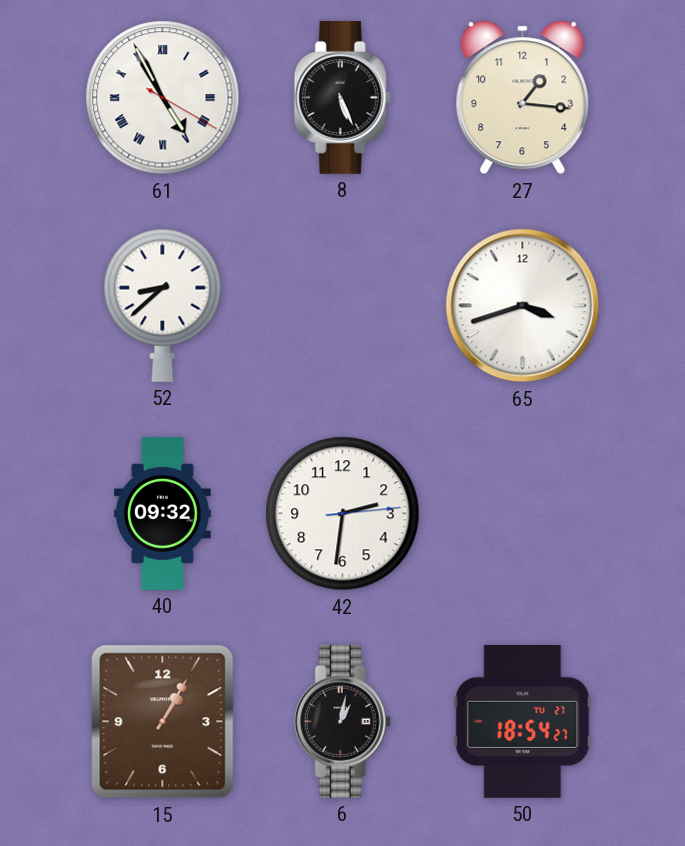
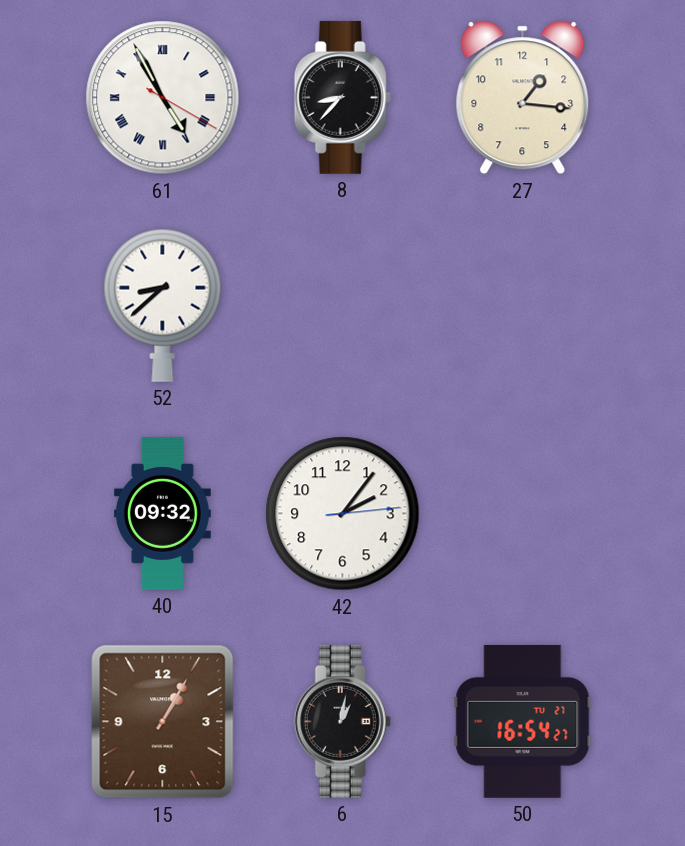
8: 5:26 -> 8:37 (342, 97)
65: 3:42 -> none (523, 306)
42: 2:31 -> 2:06 (343, 514)
50: 18:54 -> 16:54 (523, 721)
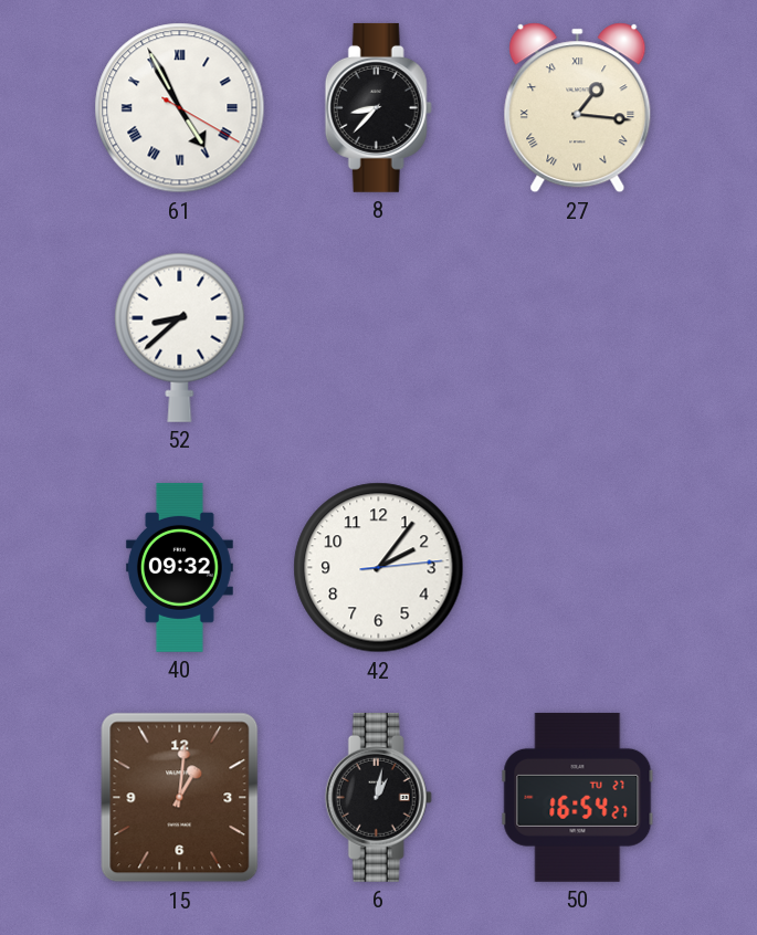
27 numerals: Arabic -> Roman (578, 108)
15: 1:05 -> 1:01 (180, 798)
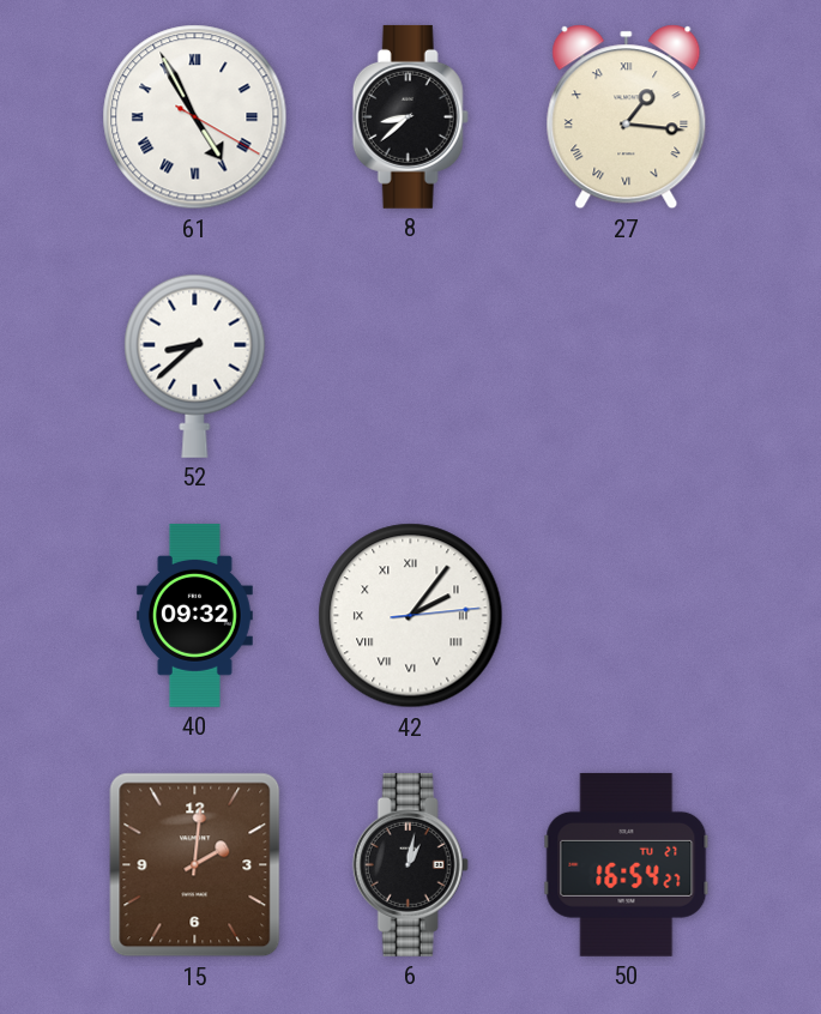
8: 8:37 -> 8:38 (410, 116)
42 numerals: Arabic -> Roman (411, 616)
15: 1:01 -> 2:01 (195, 865)
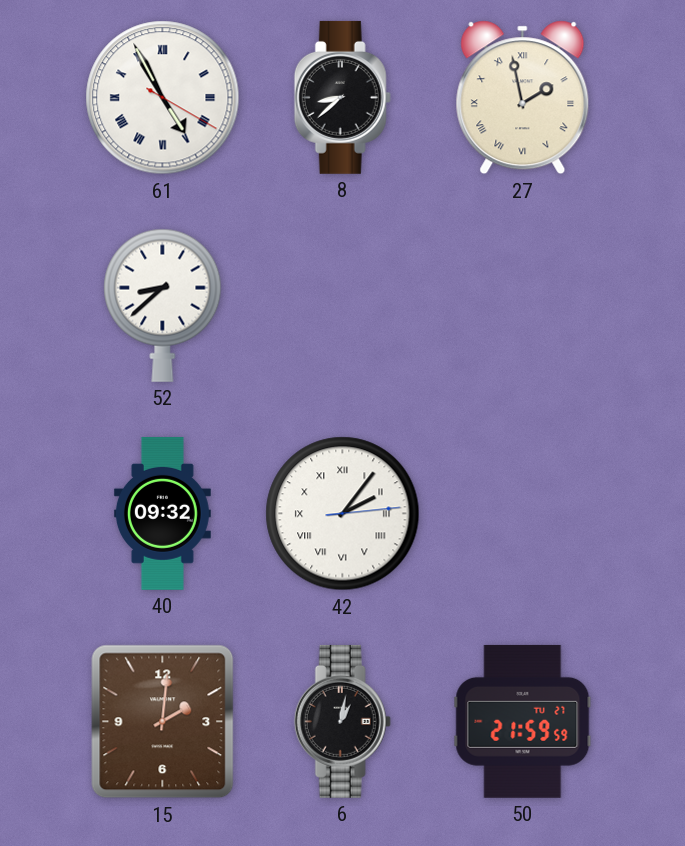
27: 1:16 -> 1:58 (523, 98)
50: 16:54 -> 21:59 (523, 721)
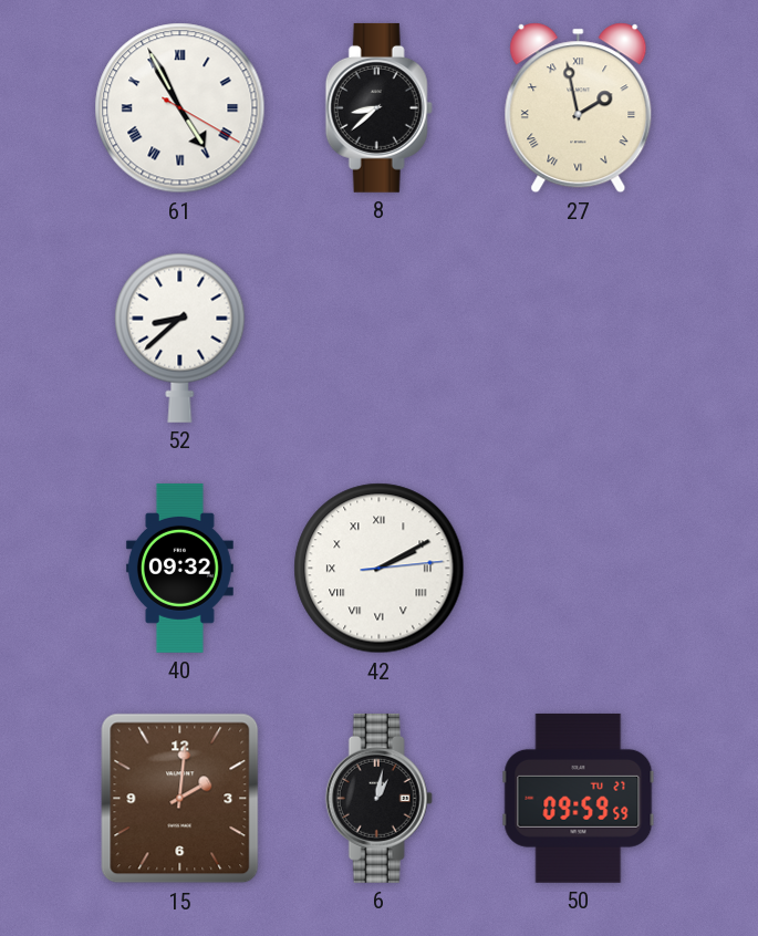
42: 2:06 -> 2:10 (380, 569)
50: 21:59 -> 09:59 (579, 798)
